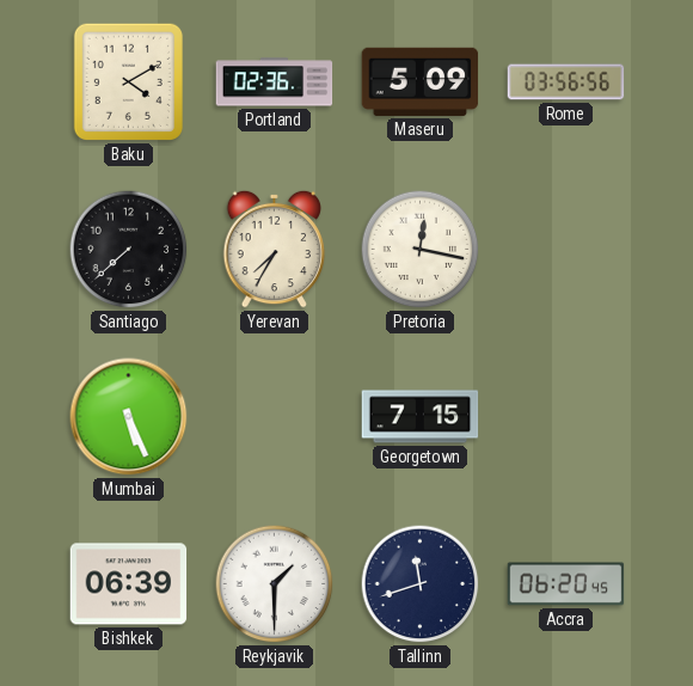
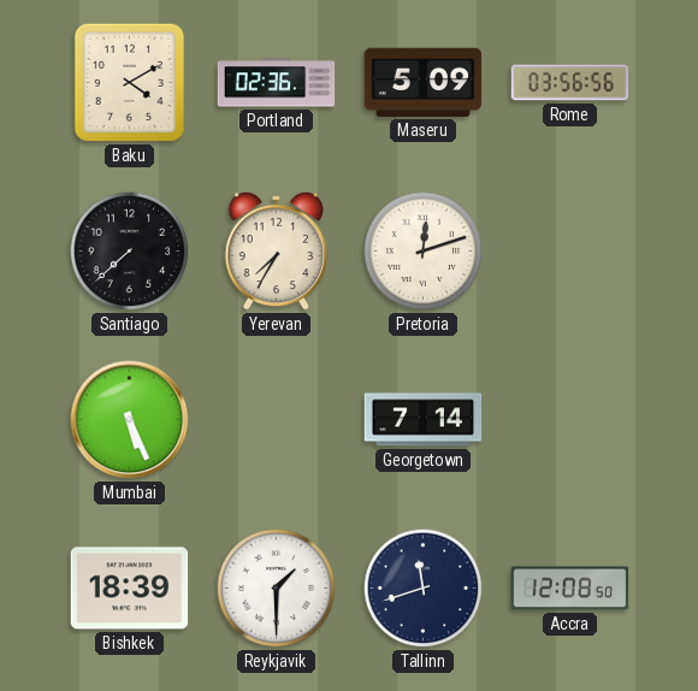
Pretoria: 12:17 -> 12:12 (424, 252)
Georgetown: 7:15 -> 7:14 (424, 420)
Bishkek: 06:39 -> 18:39 (130, 589)
Accra: 06:20 -> 12:08 (570, 589)
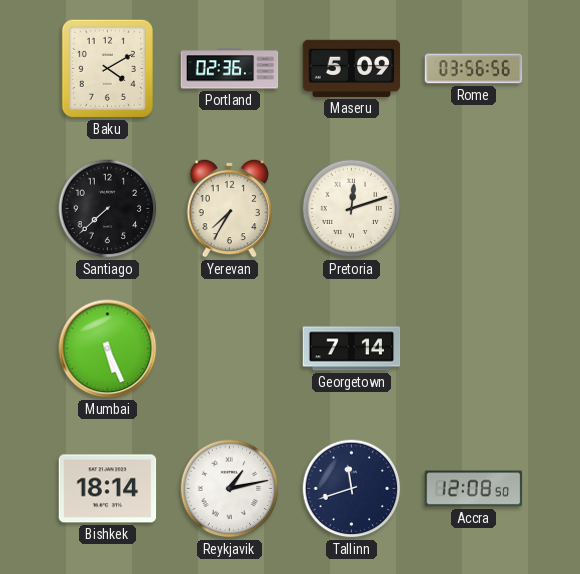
Bishkek: 18:39 -> 18:14 (108, 489)
Reykjavik: 1:30 -> 1:13 (230, 489)
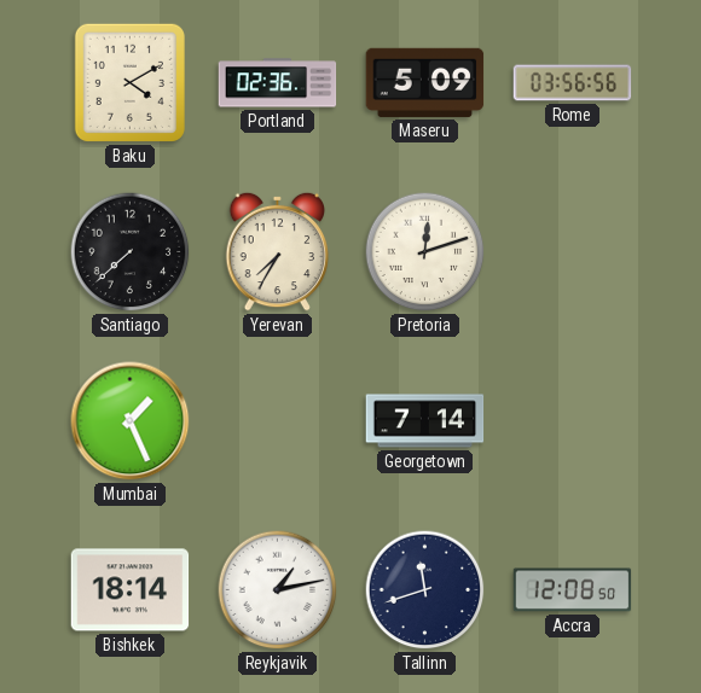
Mumbai: 5:26 -> 1:26 (131, 421)
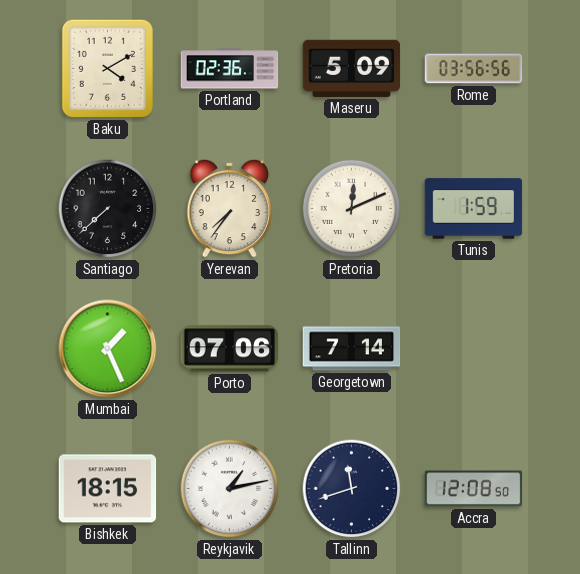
Yerevan: 7:35 -> 7:36 (230, 208)
Pretoria: 12:12 -> 12:11 (352, 209)
Tunis: none -> 1:59 (474, 209)
Porto: none -> 07:06 (230, 349)
Bishkek: 18:14 -> 18:15 (108, 489)
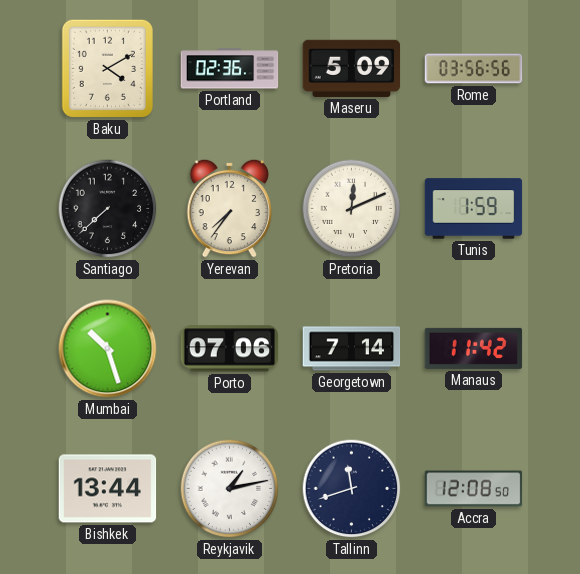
Mumbai: 1:26 -> 10:27 (108, 349)
Manaus: none -> 11:42 (474, 348)
Bishkek: 18:15 -> 13:44 (108, 489)
